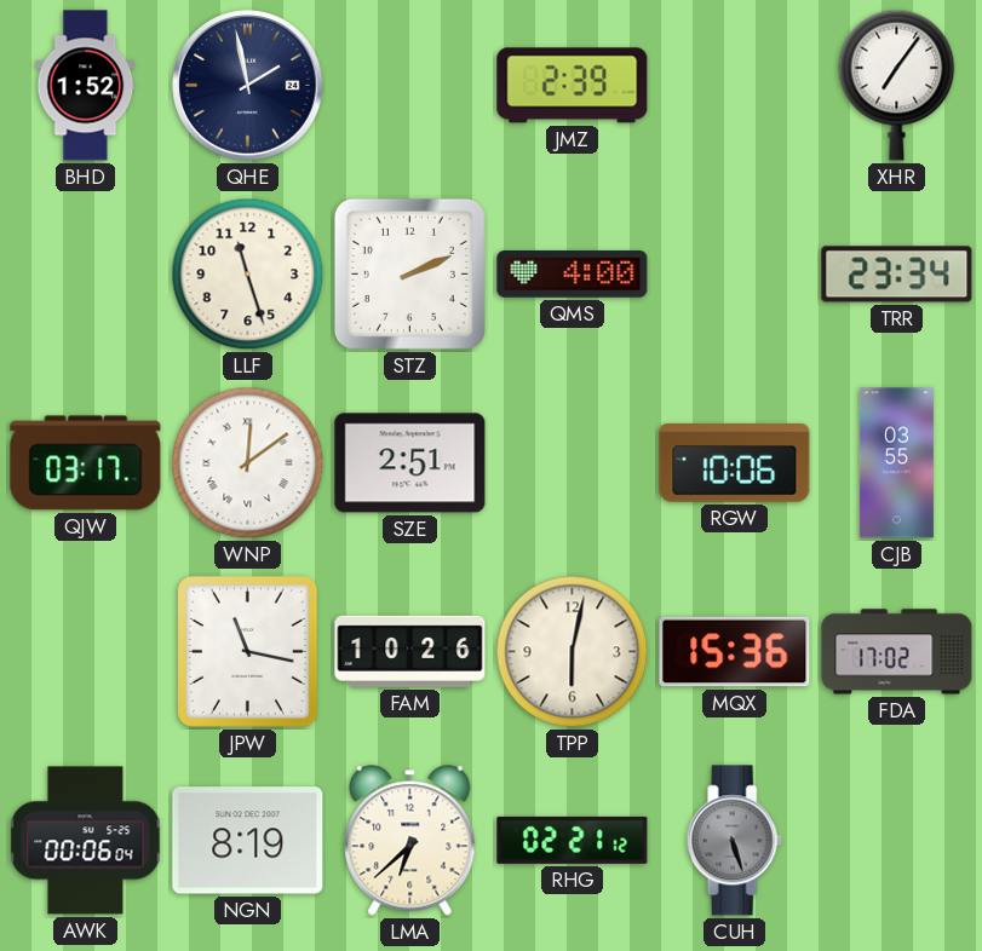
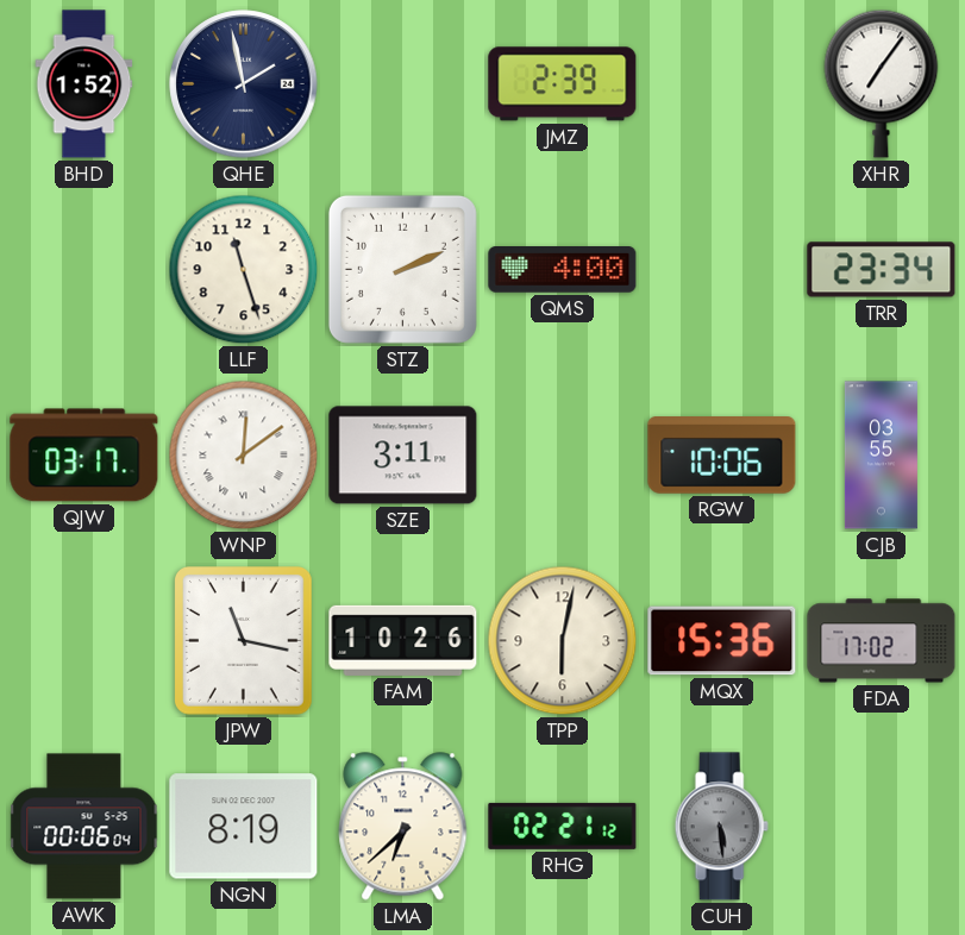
SZE: 2:51 -> 3:11 (403, 456)
CUH: 5:27 -> 5:29 (721, 827)
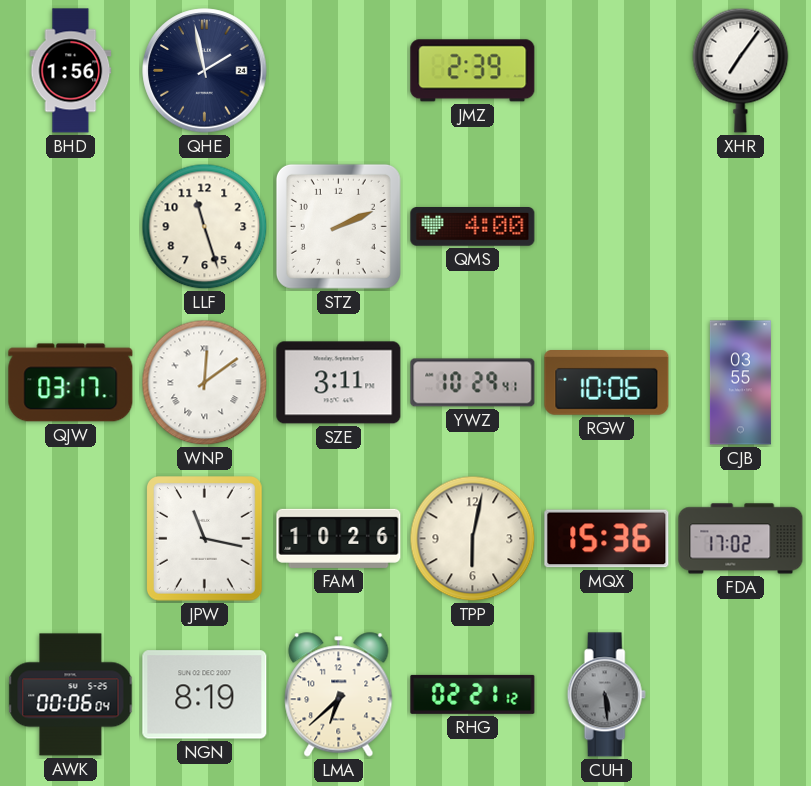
BHD: 1:52 -> 1:56 (71, 71)
TRR: 23:34 -> none (882, 270)
YWZ: none -> 10:29 (473, 383)
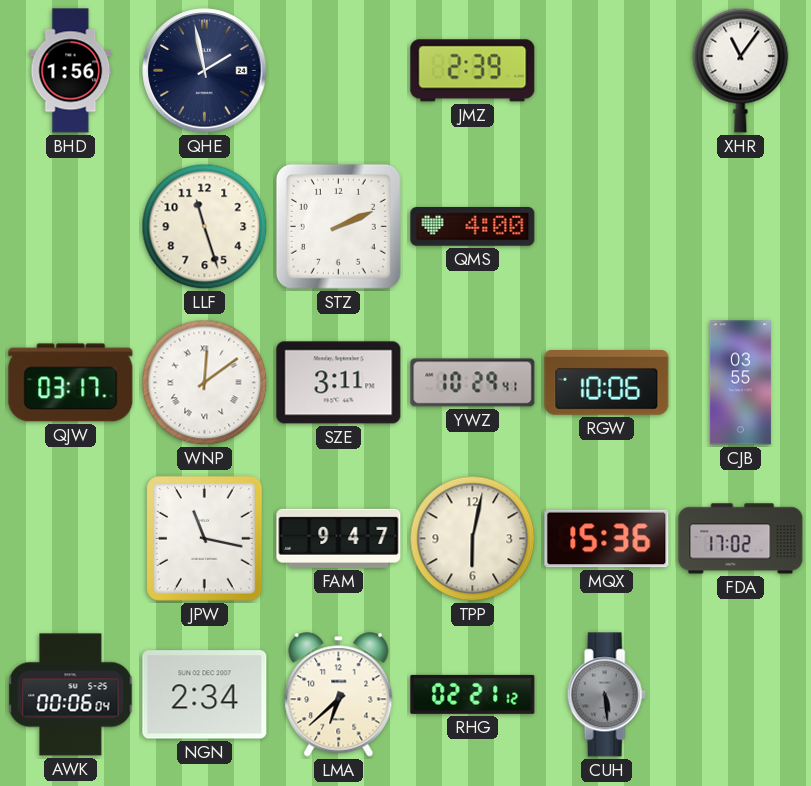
XHR: 7:06 -> 11:06 (741, 70)
FAM: 10:26 -> 9:47 (339, 538)
NGN: 8:19 -> 2:34 (205, 695)
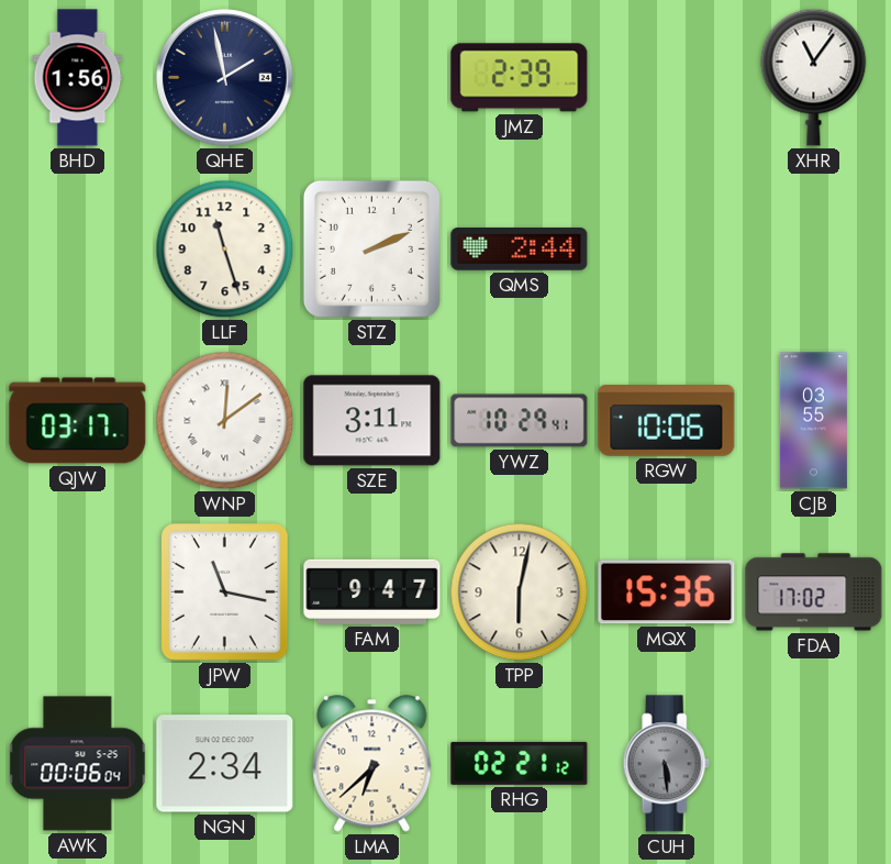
QMS: 4:00 -> 2:44 (520, 250)
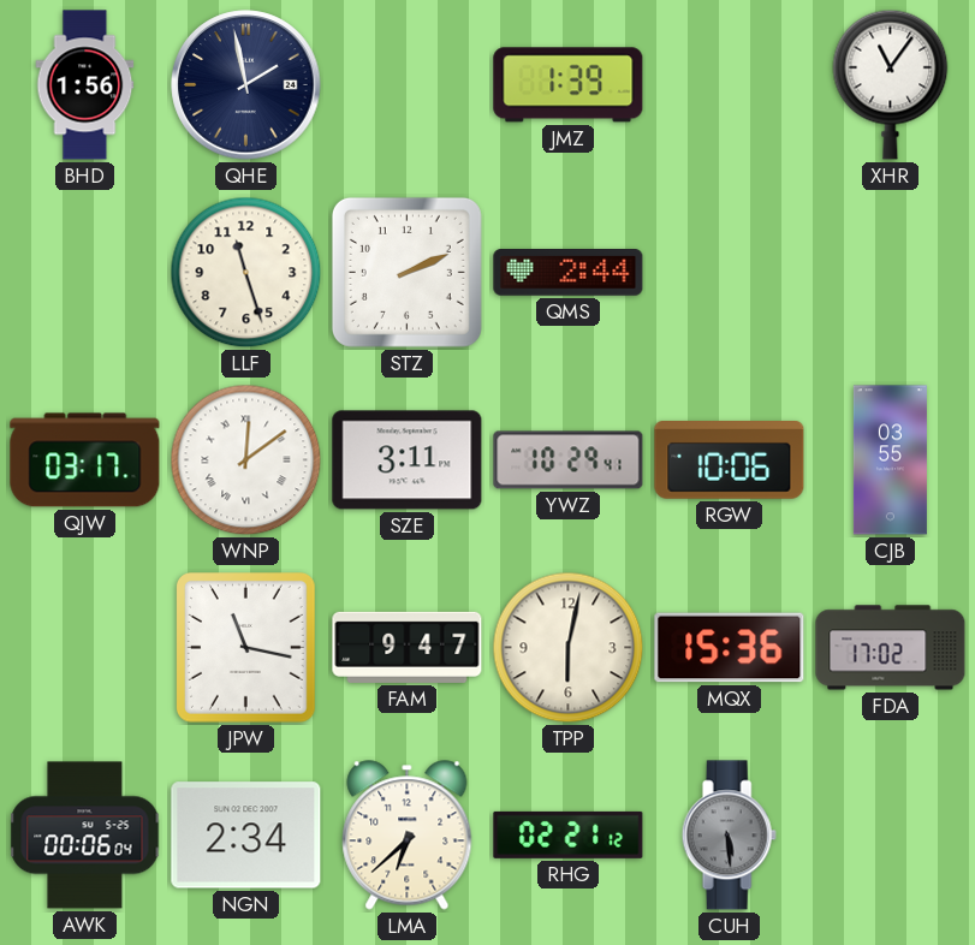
JMZ: 2:39 -> 1:39 (569, 85)
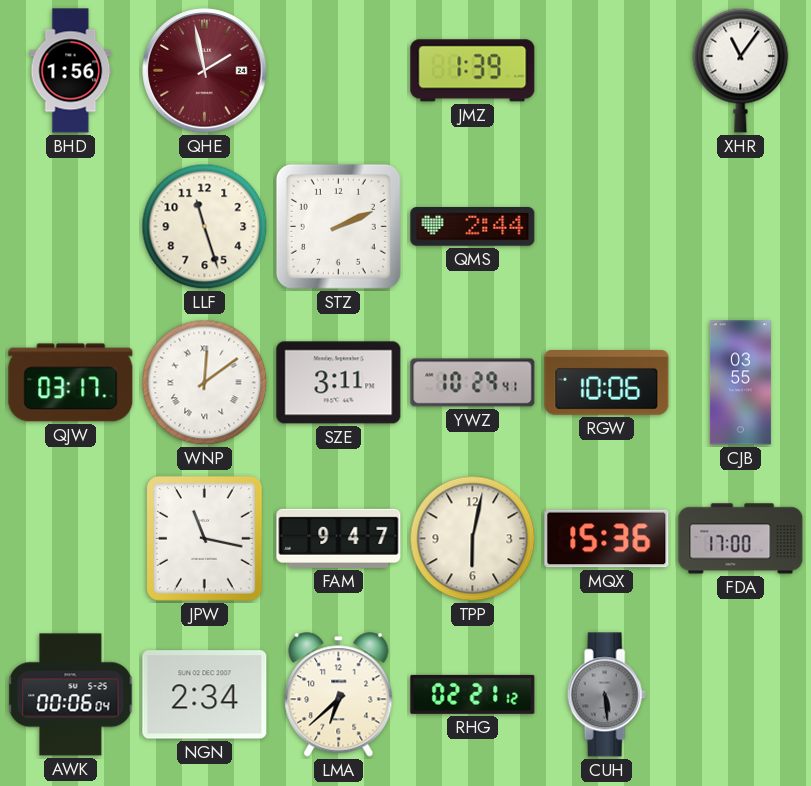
QHE dial: navy -> burgundy (205, 71)
FDA: 17:02 -> 17:00 (741, 539)
